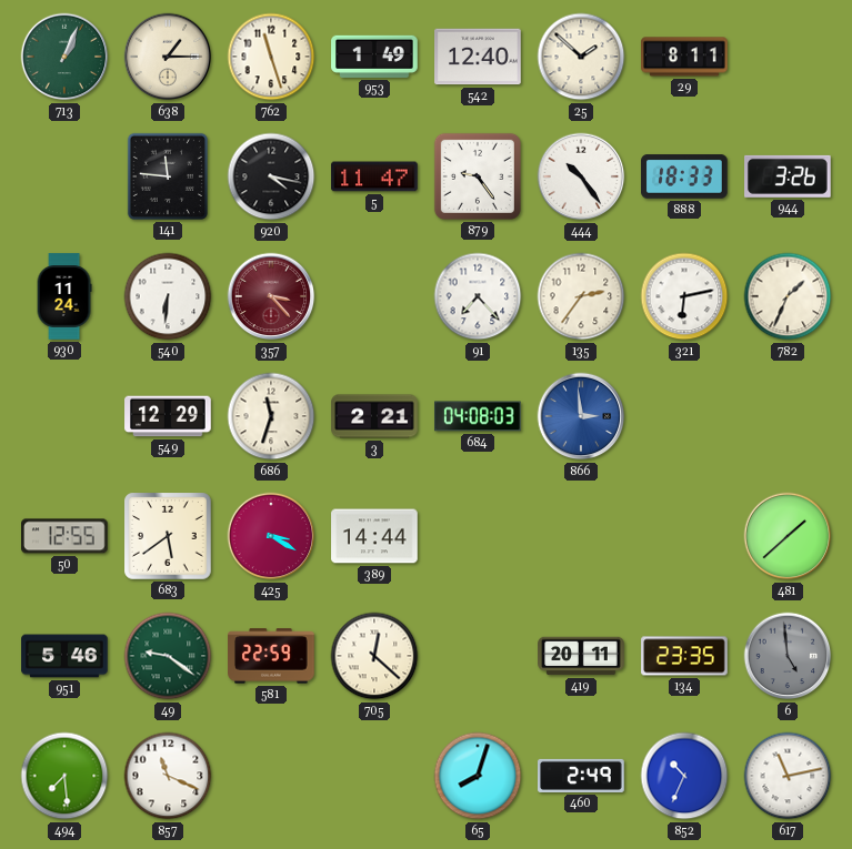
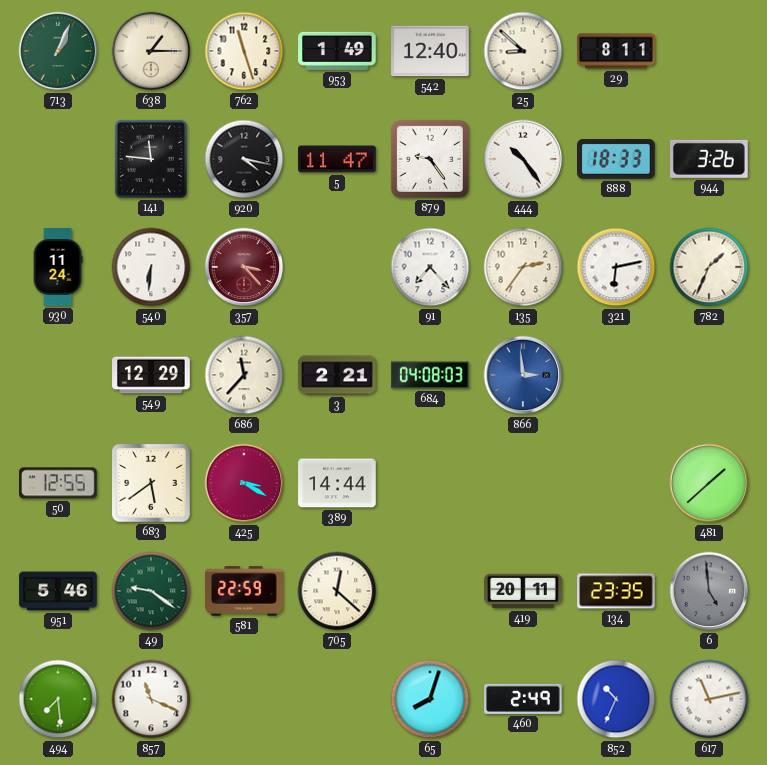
25: 1:52 -> 8:52 (523, 51)
686: 11:33 -> 11:37 (244, 375)
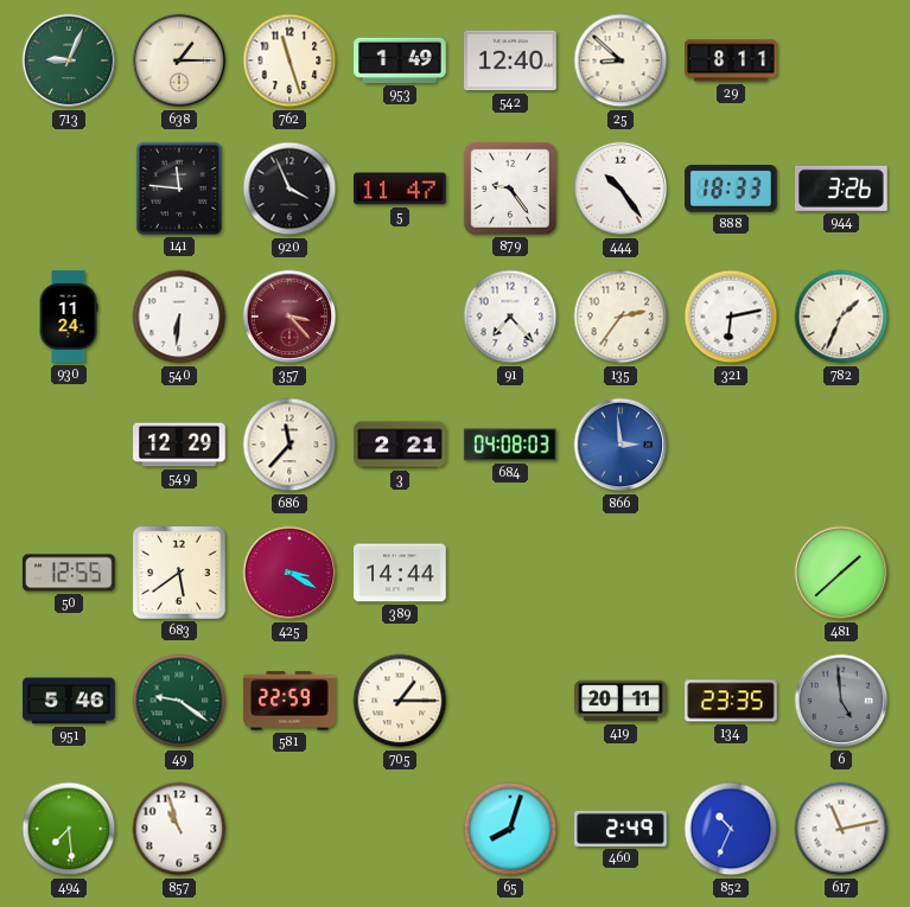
713: 1:04 -> 9:04 (69, 60)
920: 4:17 -> 3:56 (289, 189)
705: 12:22 -> 1:15 (400, 701)
857: 11:19 -> 10:57 (179, 829)
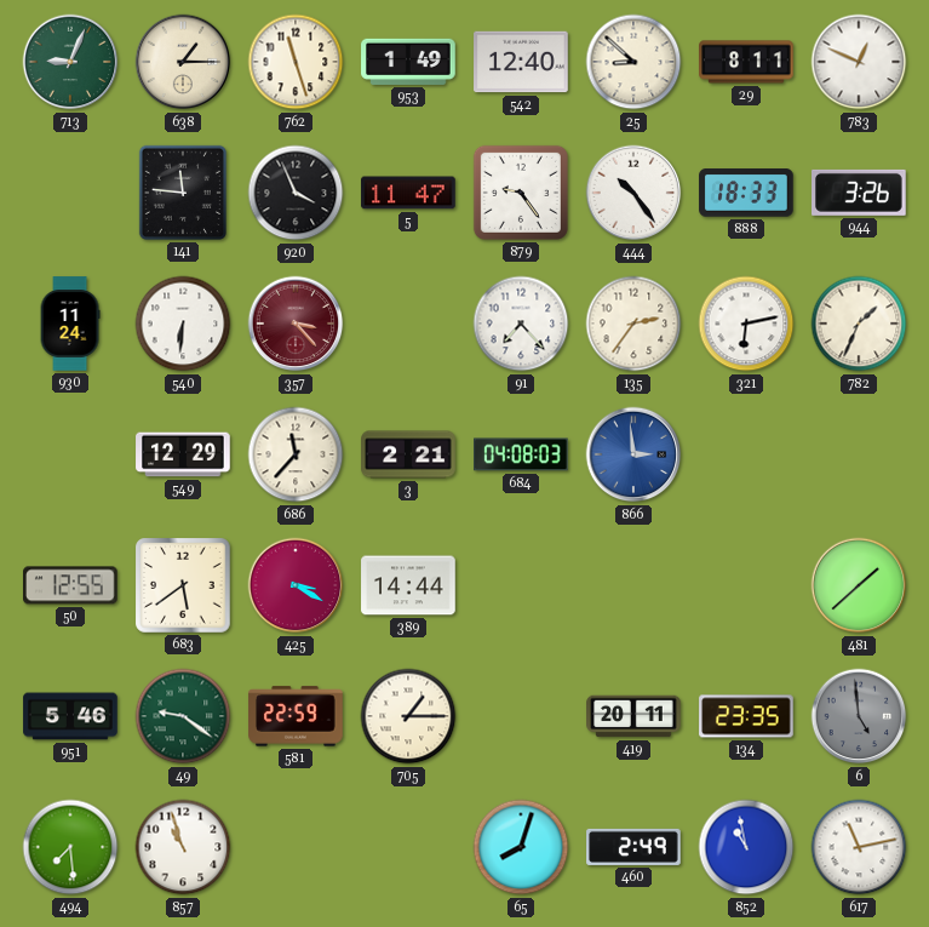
783: none -> 12:49 (859, 62)
852: 10:34 -> 10:58 (746, 847)
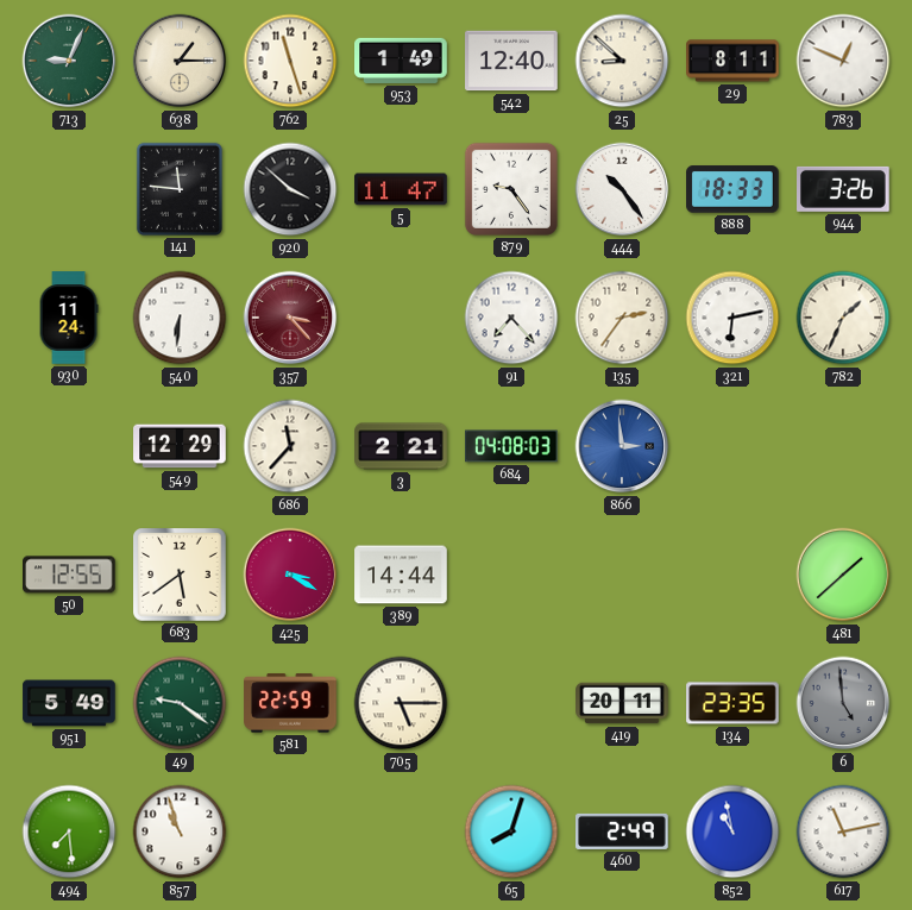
920: 3:56 -> 3:52 (290, 189)
951: 5:46 -> 5:49 (69, 703)
705: 1:15 -> 5:15 (401, 703)
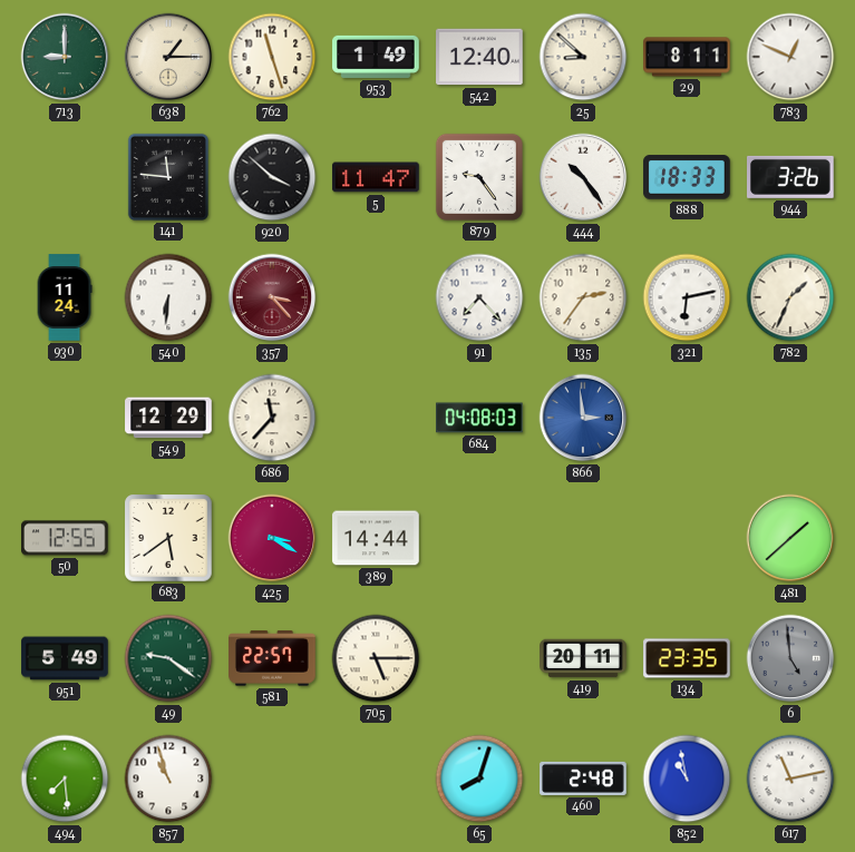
713: 9:04 -> 9:00 (65, 57)
3: 2:21 -> none (401, 446)
581: 22:59 -> 22:57 (272, 658)
460: 2:49 -> 2:48 (583, 778)
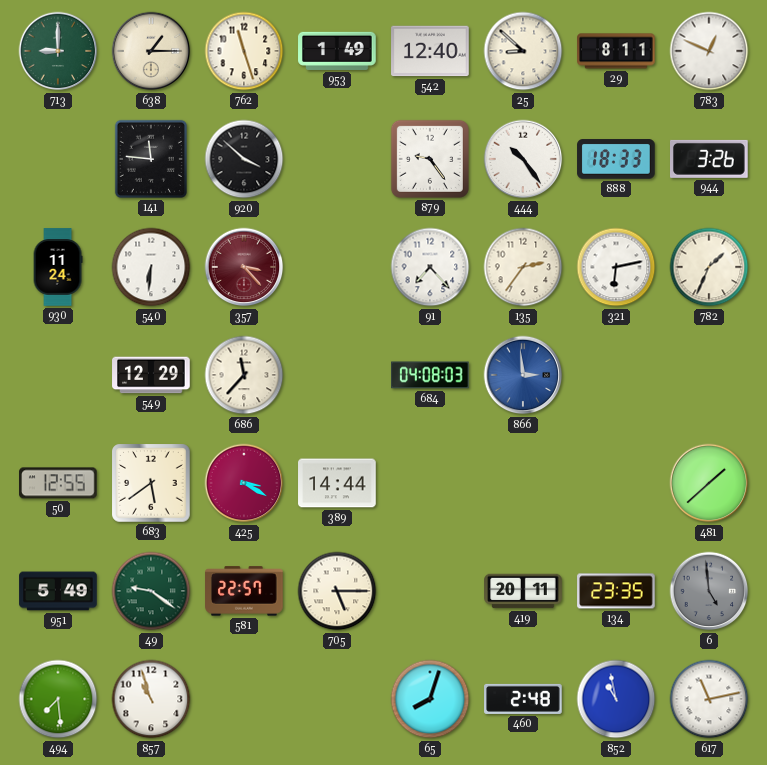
5: 11:47 -> none (376, 177)
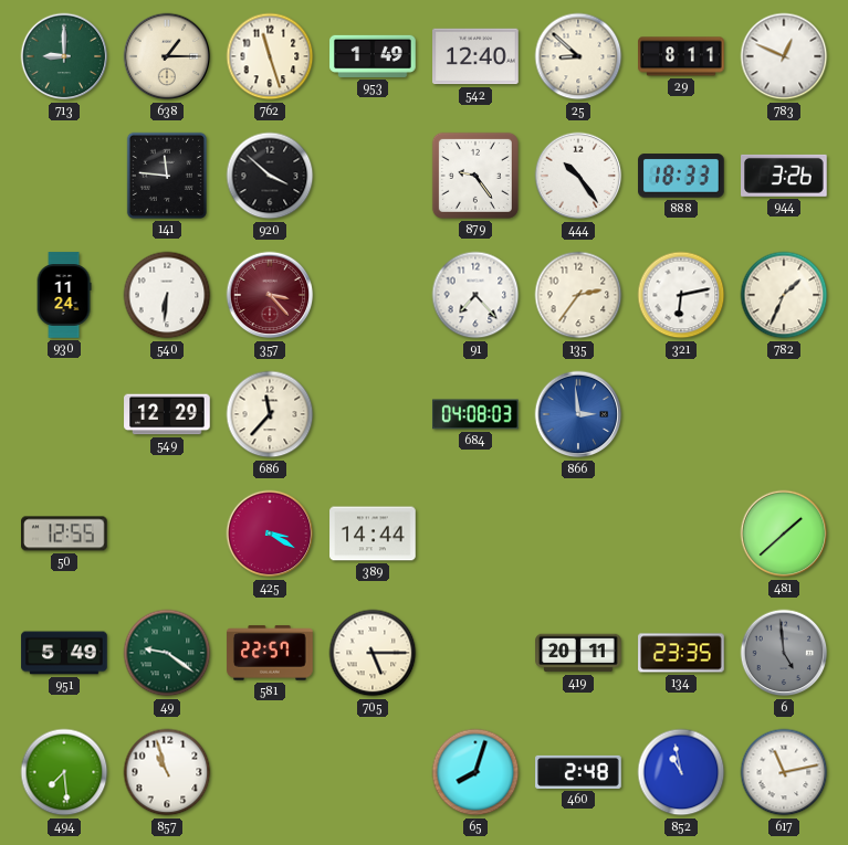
683: 5:39 -> none (151, 483)
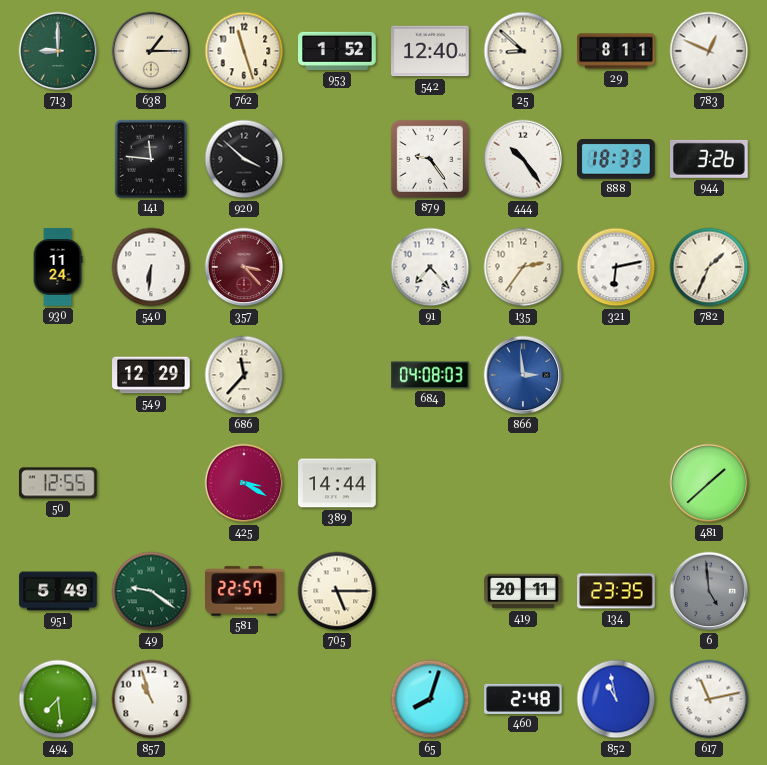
953: 1:49 -> 1:52 (337, 51)
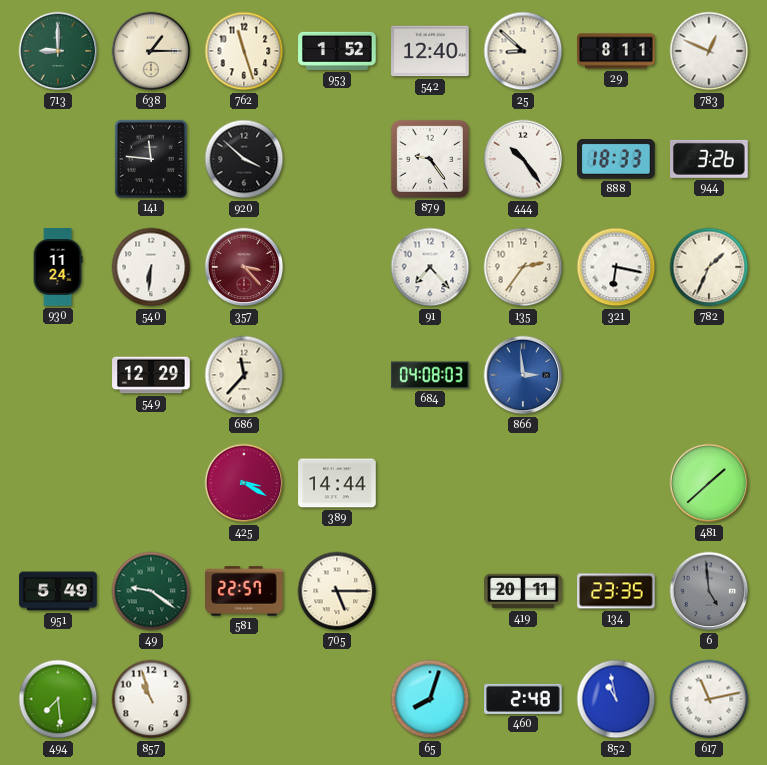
321: 6:13 -> 6:17 (616, 267)
50: 12:55 -> none (58, 483)
